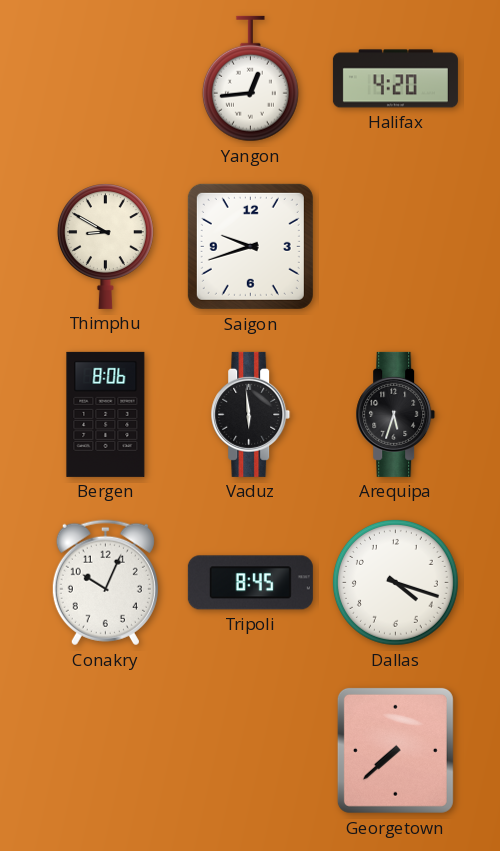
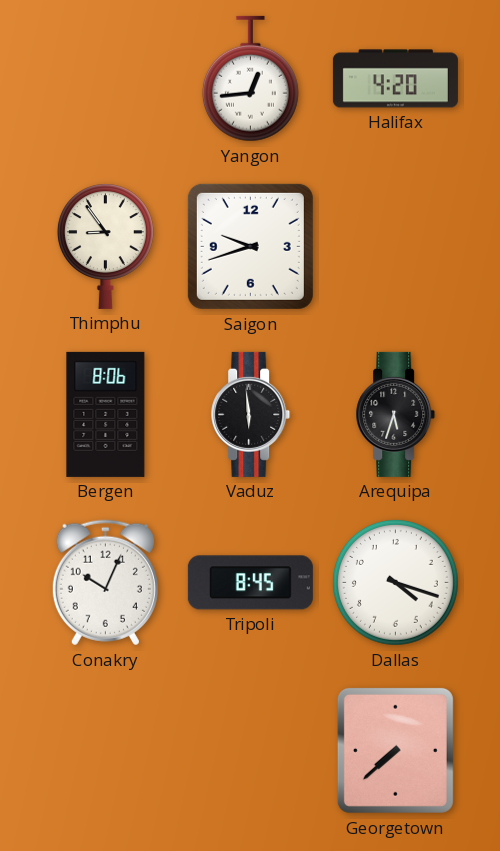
Thimphu: 8:50 -> 8:54 (105, 246)
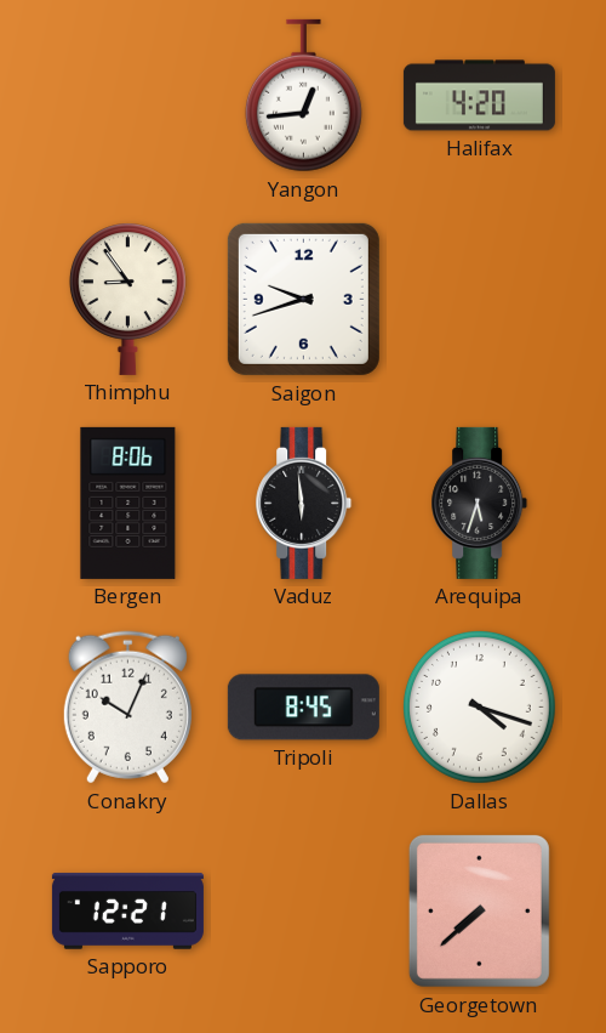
Sapporo: none -> 12:21 (127, 912)
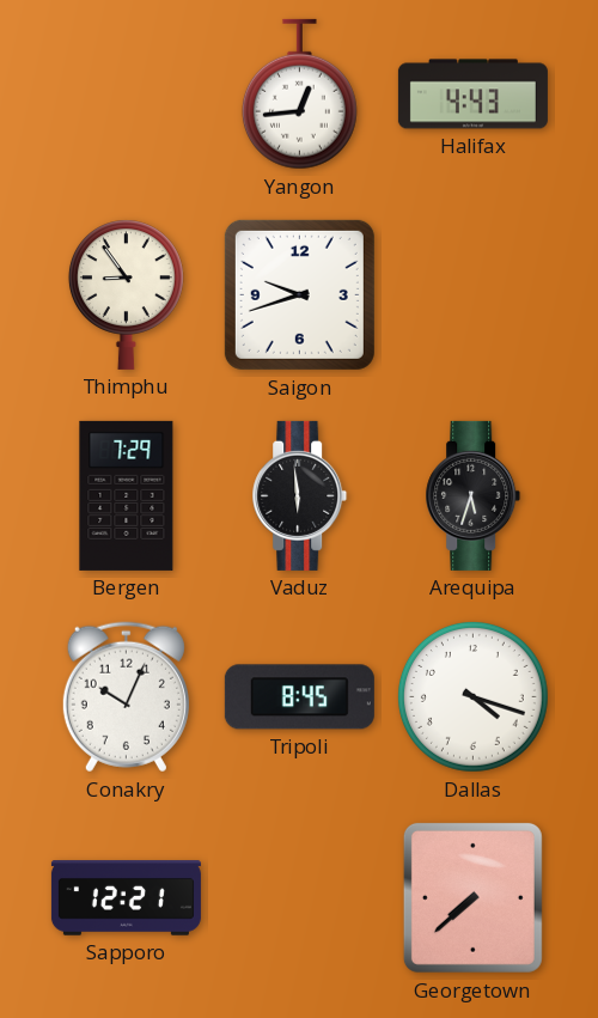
Halifax: 4:20 -> 4:43 (472, 95)
Bergen: 8:06 -> 7:29 (127, 495)
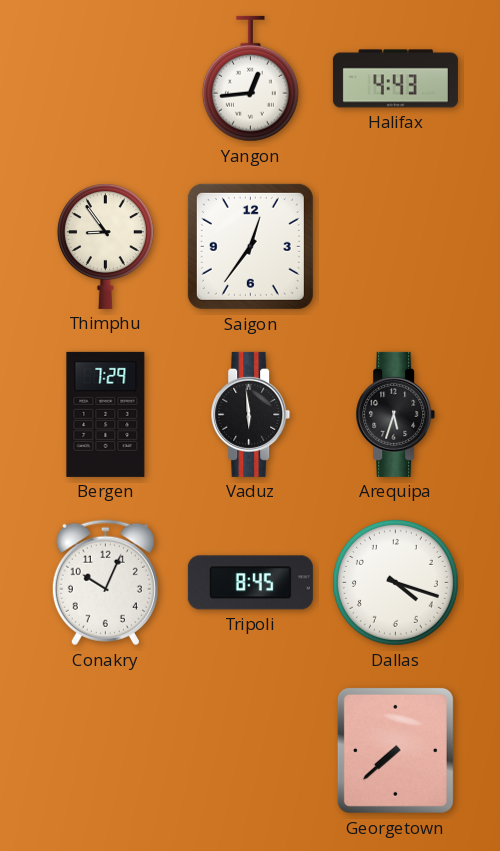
Saigon: 9:42 -> 12:36 (250, 246)
Sapporo: 12:21 -> none (126, 898)
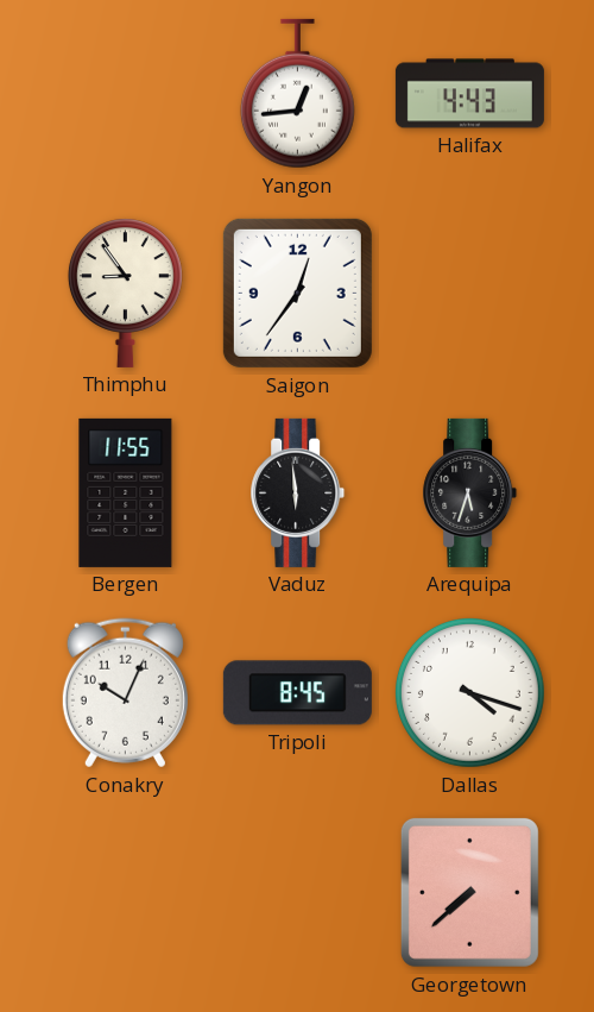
Bergen: 7:29 -> 11:55 (126, 492)
